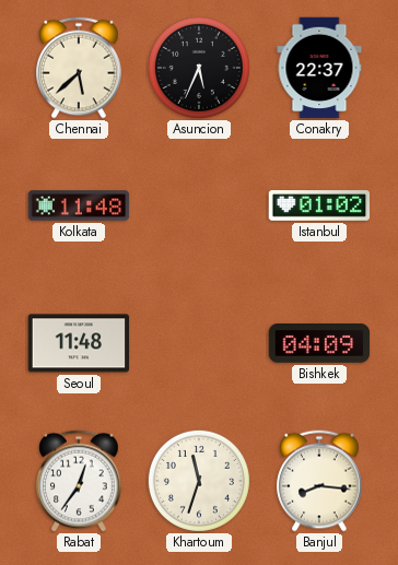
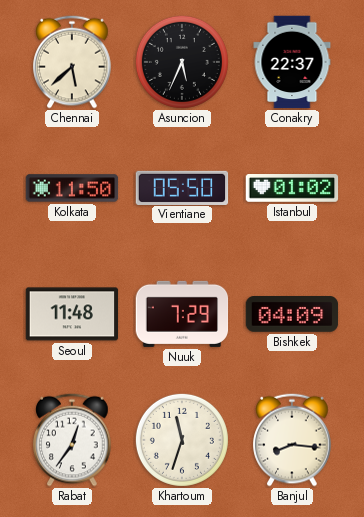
Kolkata: 11:48 -> 11:50 (72, 188)
Vientiane: none -> 05:50 (182, 187)
Nuuk: none -> 7:29 (182, 314)
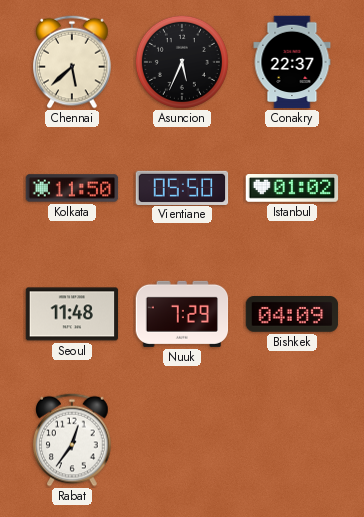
Khartoum: 11:33 -> none (182, 440)
Banjul: 8:16 -> none (292, 440)
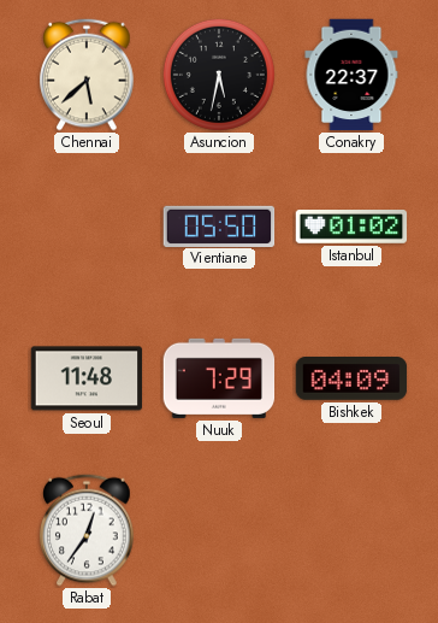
Asuncion: 5:34 -> 5:32 (219, 75)
Kolkata: 11:50 -> none (72, 188)
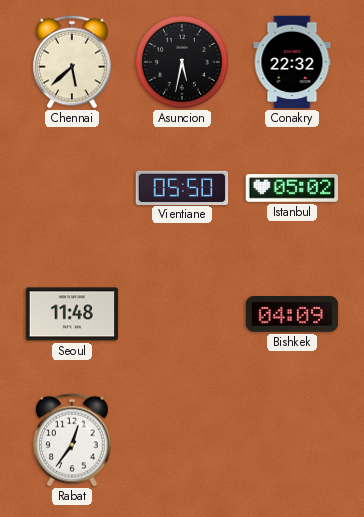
Conakry: 22:37 -> 22:32 (292, 62)
Istanbul: 01:02 -> 05:02 (292, 189)
Nuuk: 7:29 -> none (219, 378)
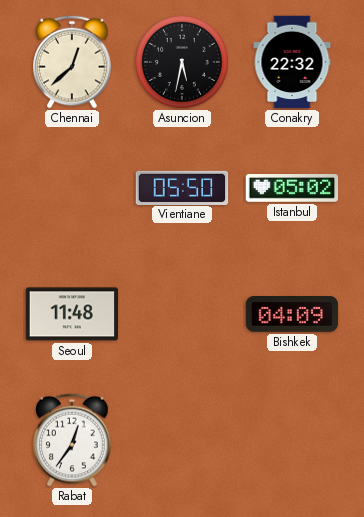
Chennai: 5:38 -> 12:38 (72, 62)
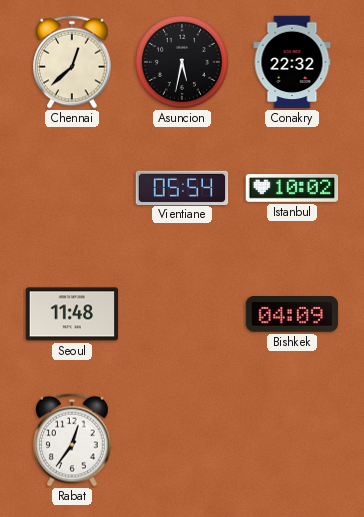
Vientiane: 05:50 -> 05:54 (182, 187)
Istanbul: 05:02 -> 10:02 (292, 189)
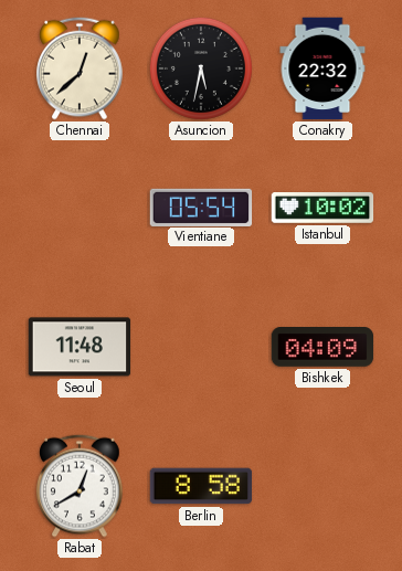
Rabat: 12:36 -> 12:40 (80, 486)
Berlin: none -> 8:58 (201, 486)
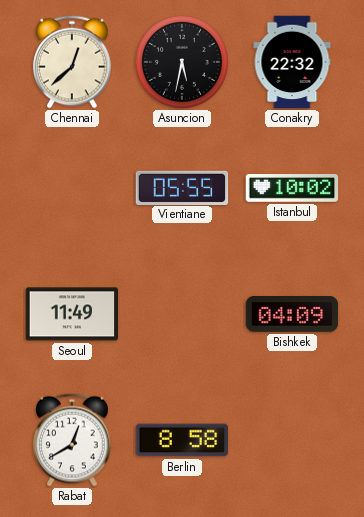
Vientiane: 05:54 -> 05:55 (182, 187)
Seoul: 11:48 -> 11:49 (72, 314)
